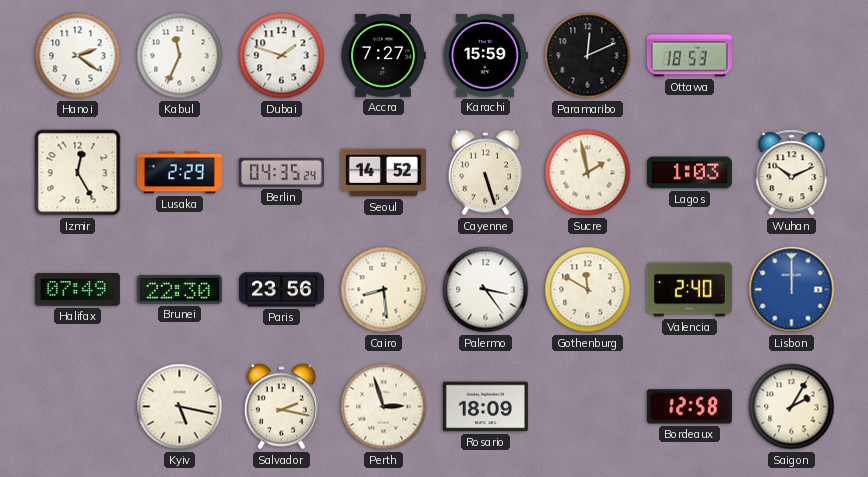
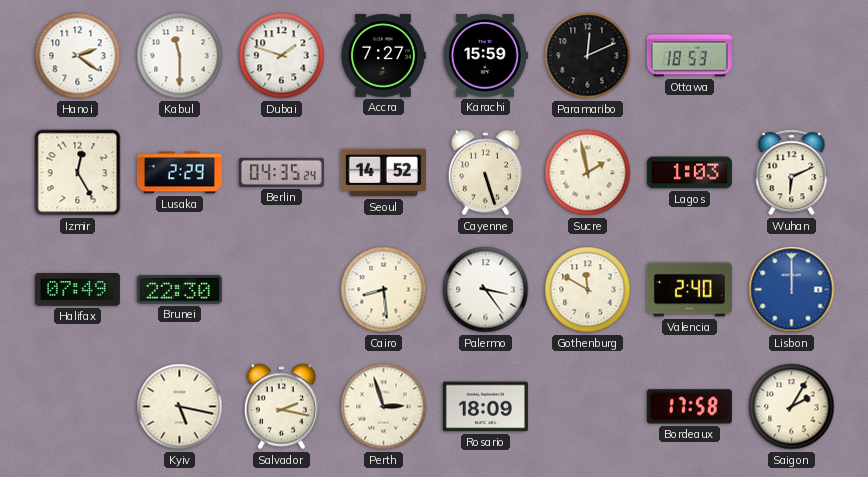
Kabul: 11:34 -> 11:30 (180, 56)
Wuhan: 10:11 -> 6:11 (792, 173)
Paris: 23:56 -> none (281, 290)
Bordeaux: 12:58 -> 17:58 (689, 407)
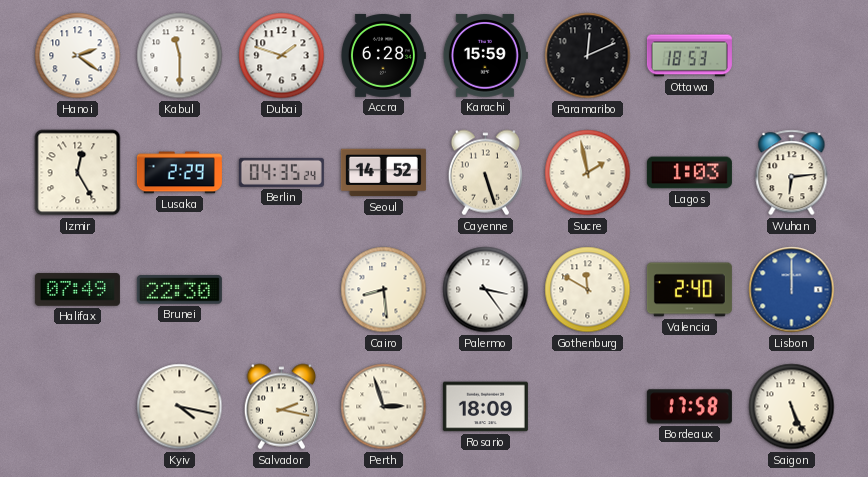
Accra: 7:27 -> 6:28 (383, 55)
Wuhan: 6:11 -> 6:14 (792, 173)
Kyiv: 5:17 -> 4:17 (180, 407)
Saigon: 2:05 -> 5:26 (792, 407)
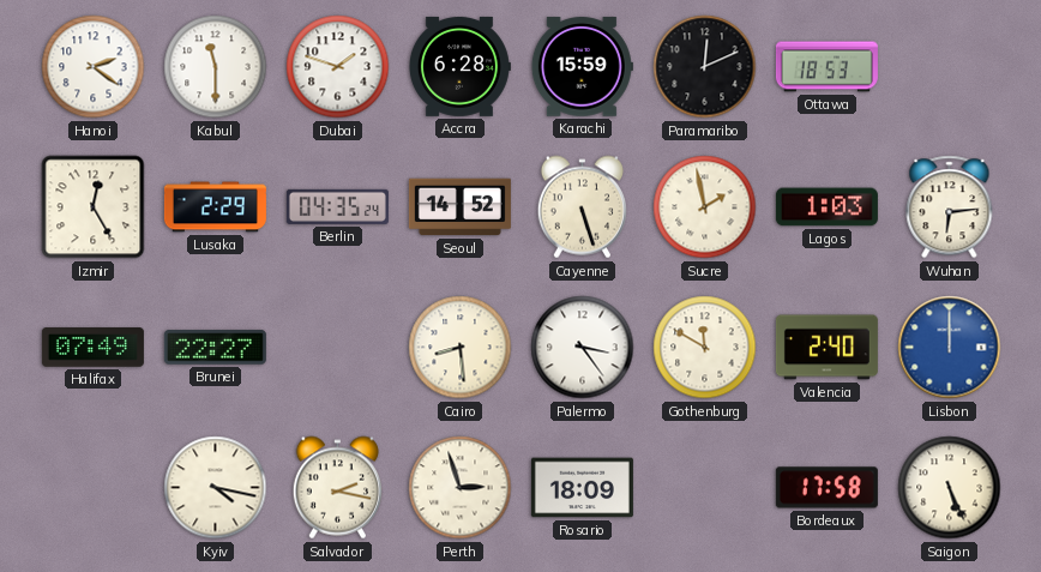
Brunei: 22:30 -> 22:27 (215, 348)
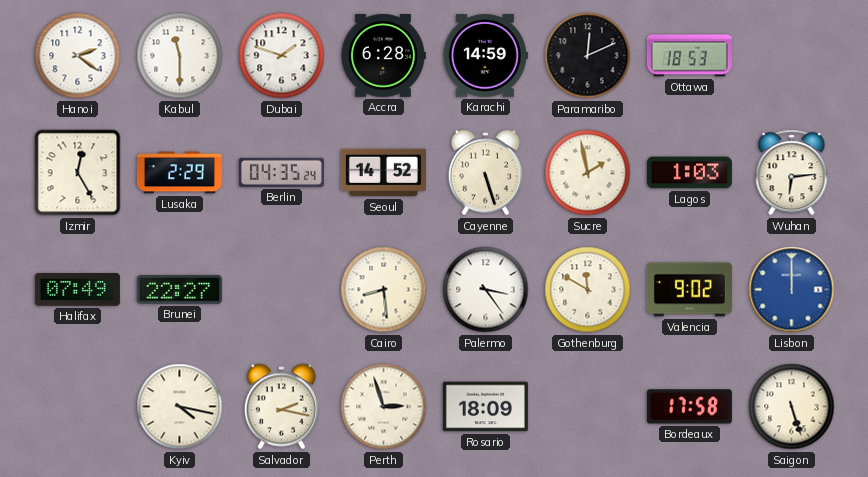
Karachi: 15:59 -> 14:59 (485, 56)
Valencia: 2:40 -> 9:02 (689, 290)
Saigon: 5:26 -> 5:27 (792, 407)
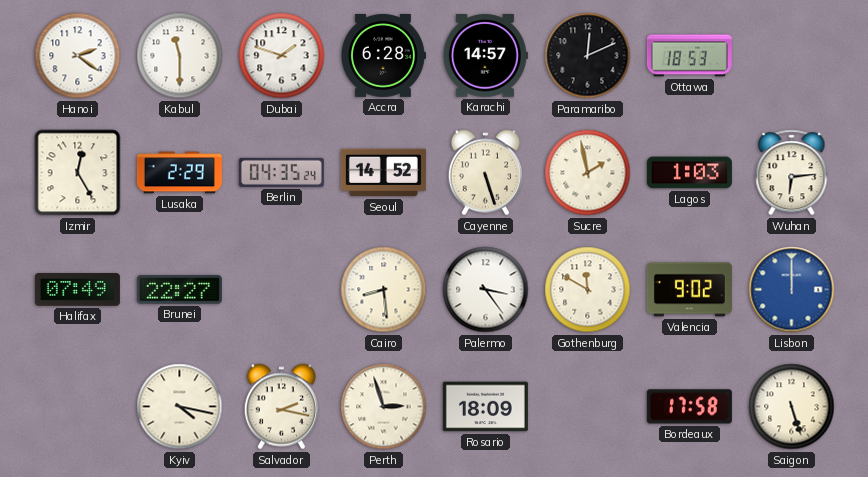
Karachi: 14:59 -> 14:57 (485, 56)
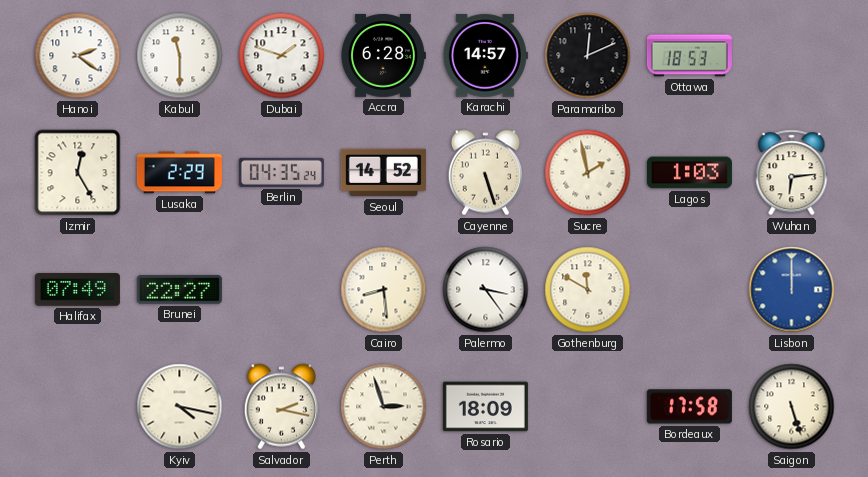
Valencia: 9:02 -> none (689, 290)
